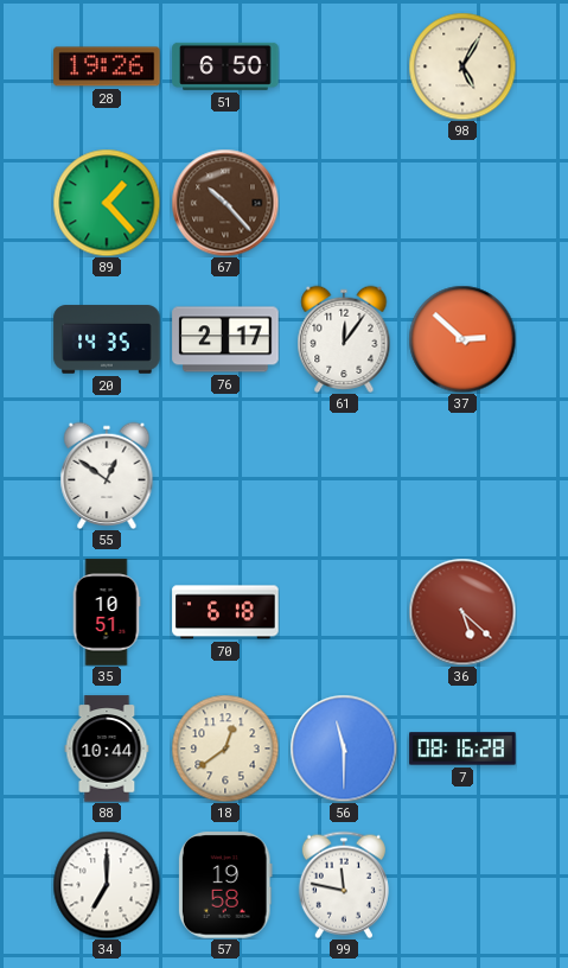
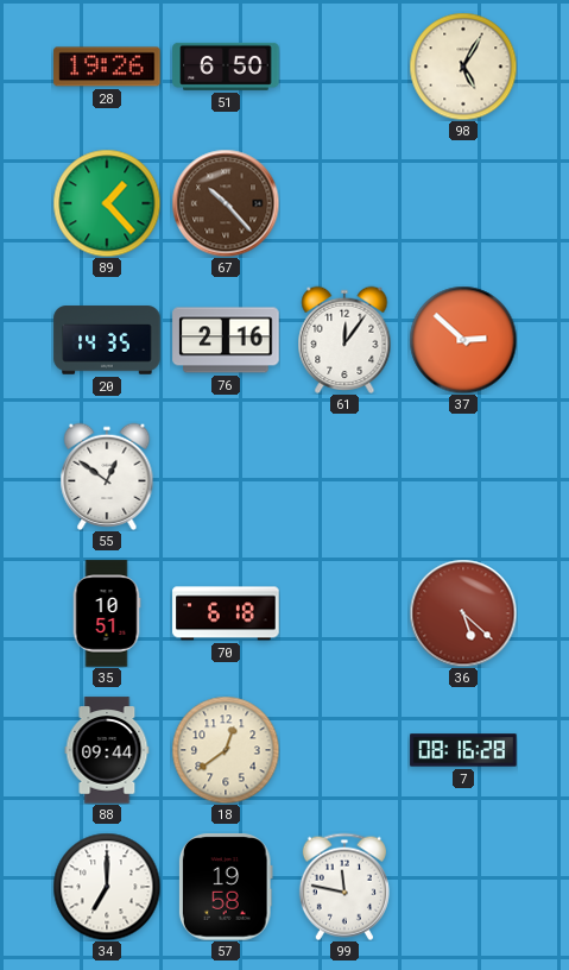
76: 2:17 -> 2:16 (226, 340)
88: 10:44 -> 09:44 (107, 750)
56: 11:30 -> none (344, 749)
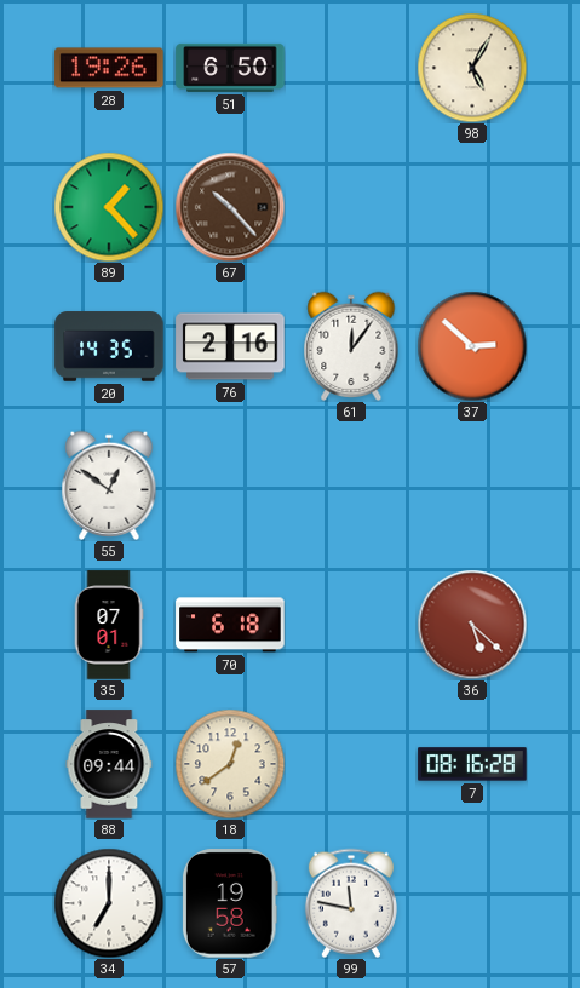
35: 10:51 -> 07:01 (109, 625)
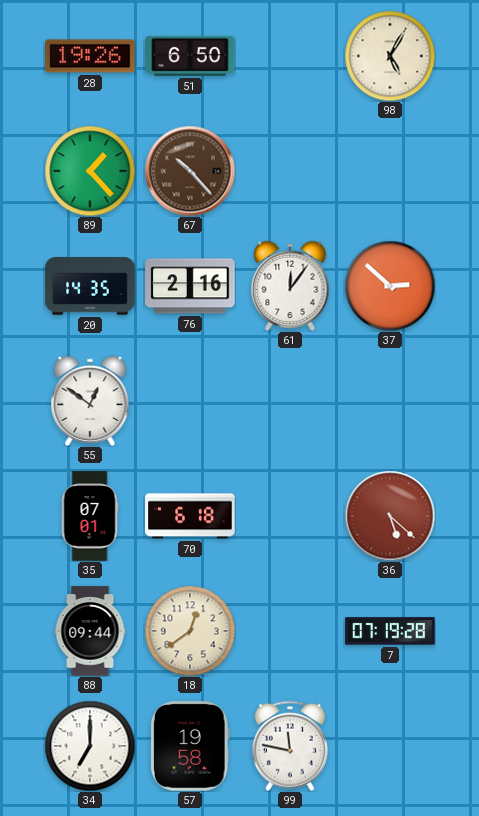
7: 08:16 -> 07:19 (390, 631)
